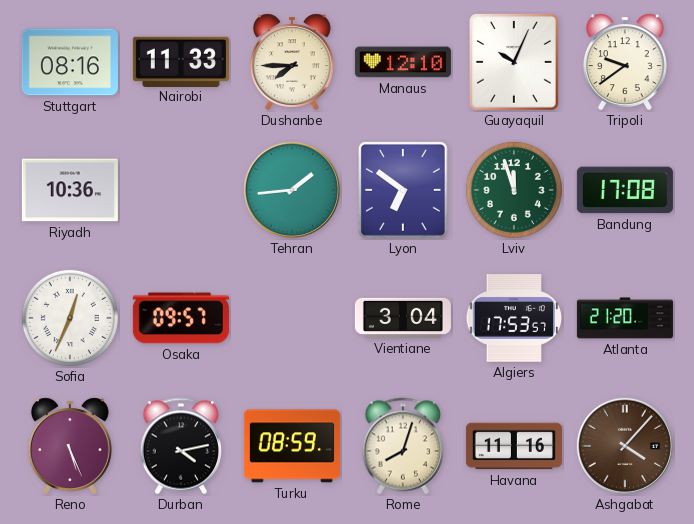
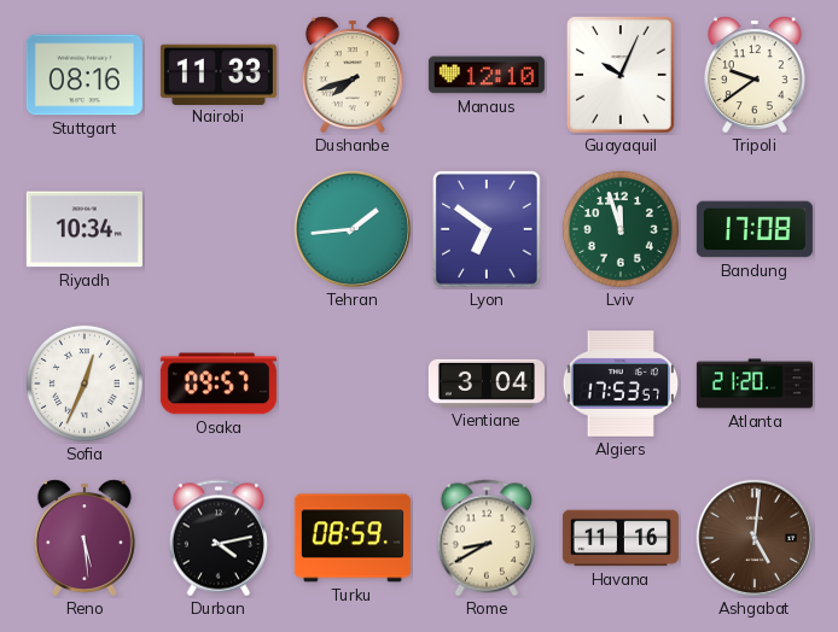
Dushanbe: 7:45 -> 7:42 (353, 75)
Riyadh: 10:36 -> 10:34 (85, 229)
Reno: 5:26 -> 5:29 (85, 538)
Rome: 8:03 -> 8:40 (485, 538)
Ashgabat: 4:07 -> 5:01 (755, 538)
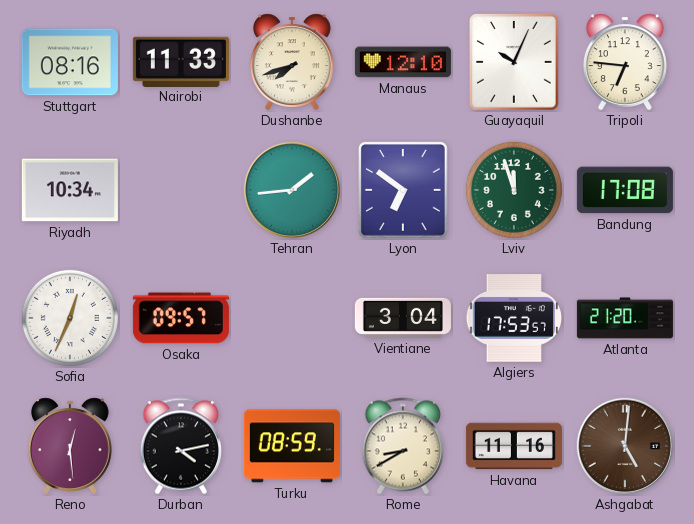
Tripoli: 9:39 -> 6:46 (625, 62)
Reno: 5:29 -> 12:29 (70, 446)
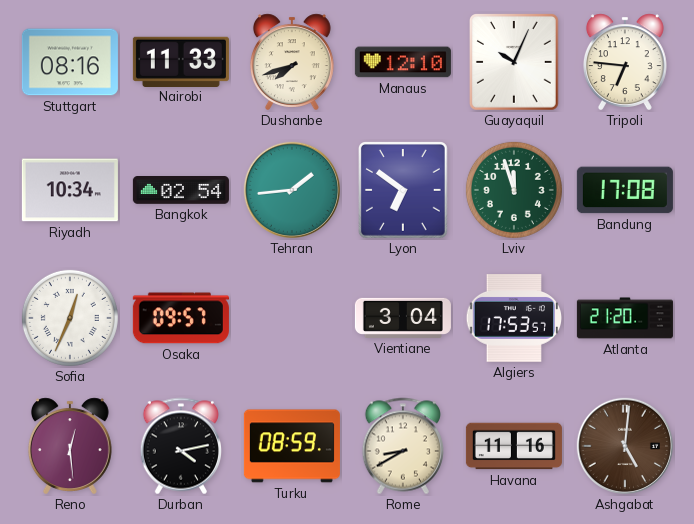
Bangkok: none -> 02:54 (181, 191)
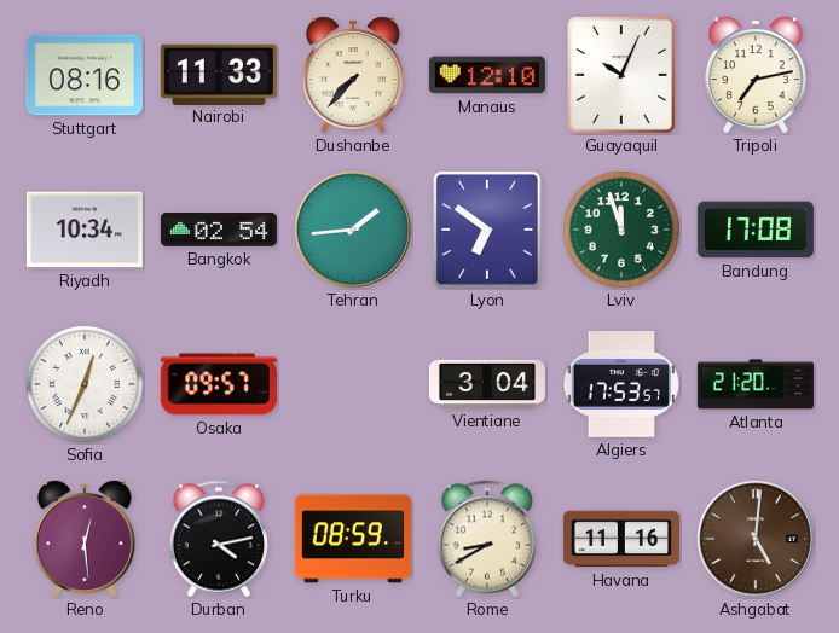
Dushanbe: 7:42 -> 7:37 (353, 75)
Tripoli: 6:46 -> 7:13 (756, 75)
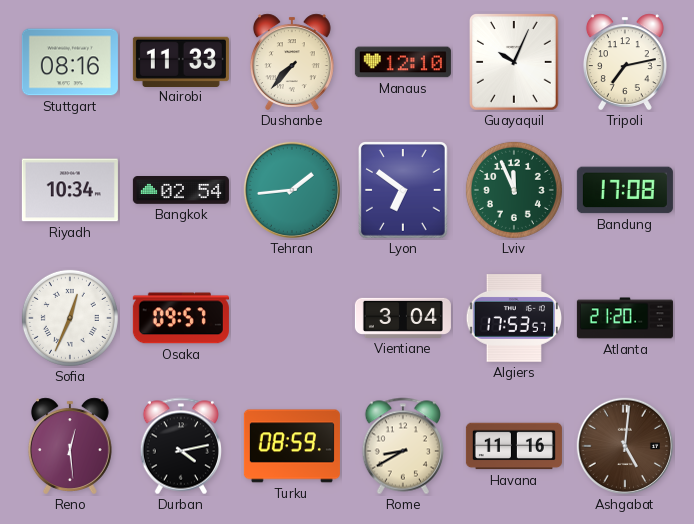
Lviv: 11:57 -> 11:56 (514, 190)
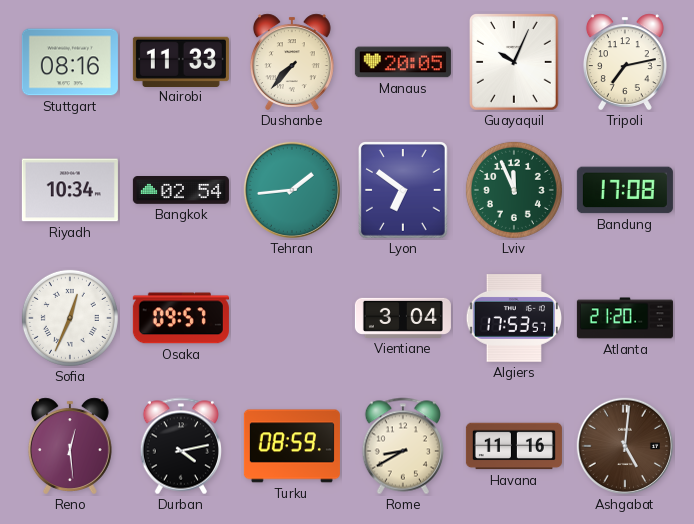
Manaus: 12:10 -> 20:05 (403, 62)
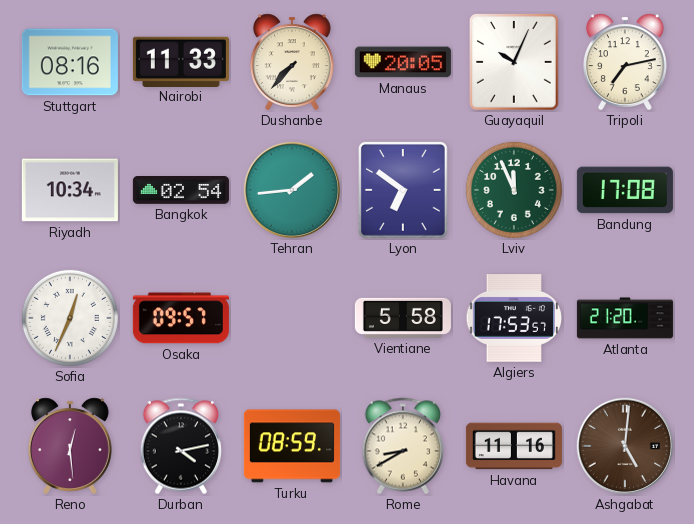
Vientiane: 3:04 -> 5:58 (403, 318)
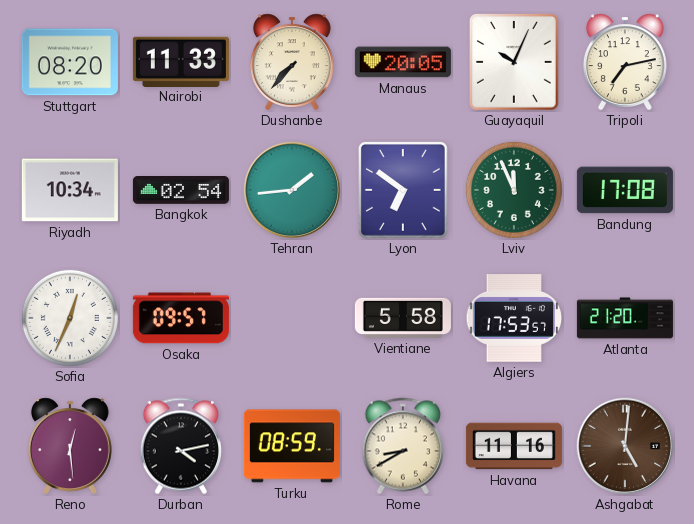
Stuttgart: 08:16 -> 08:20 (70, 62)
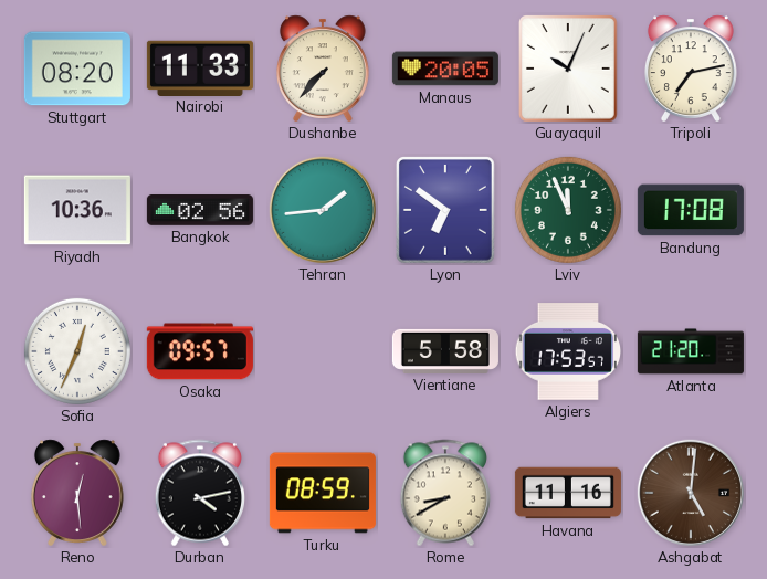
Riyadh: 10:34 -> 10:36 (77, 210)
Bangkok: 02:54 -> 02:56 (200, 211)
